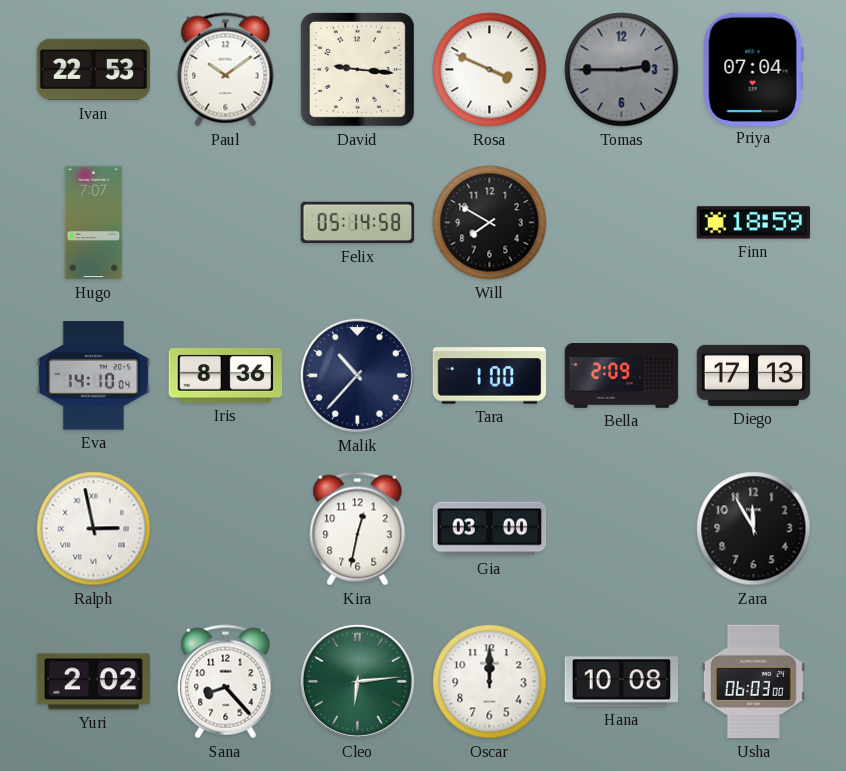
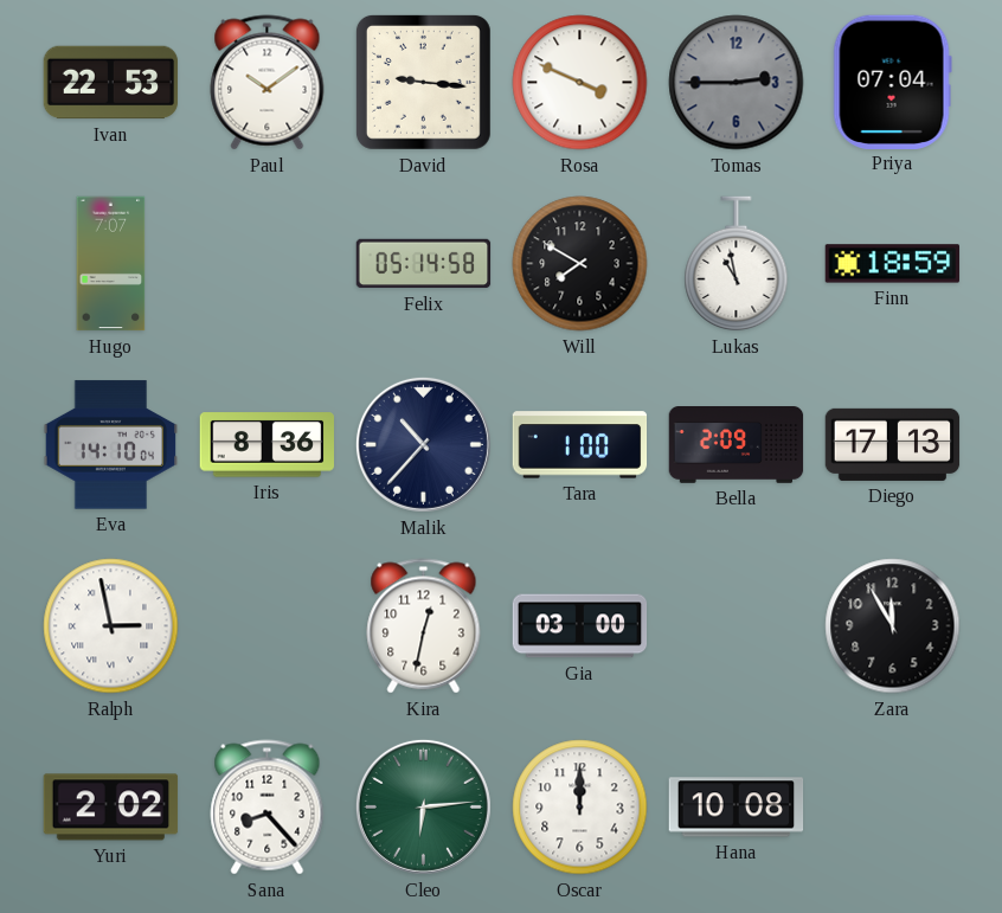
Lukas: none -> 10:58 (737, 264)
Usha: 06:03 -> none (753, 682)
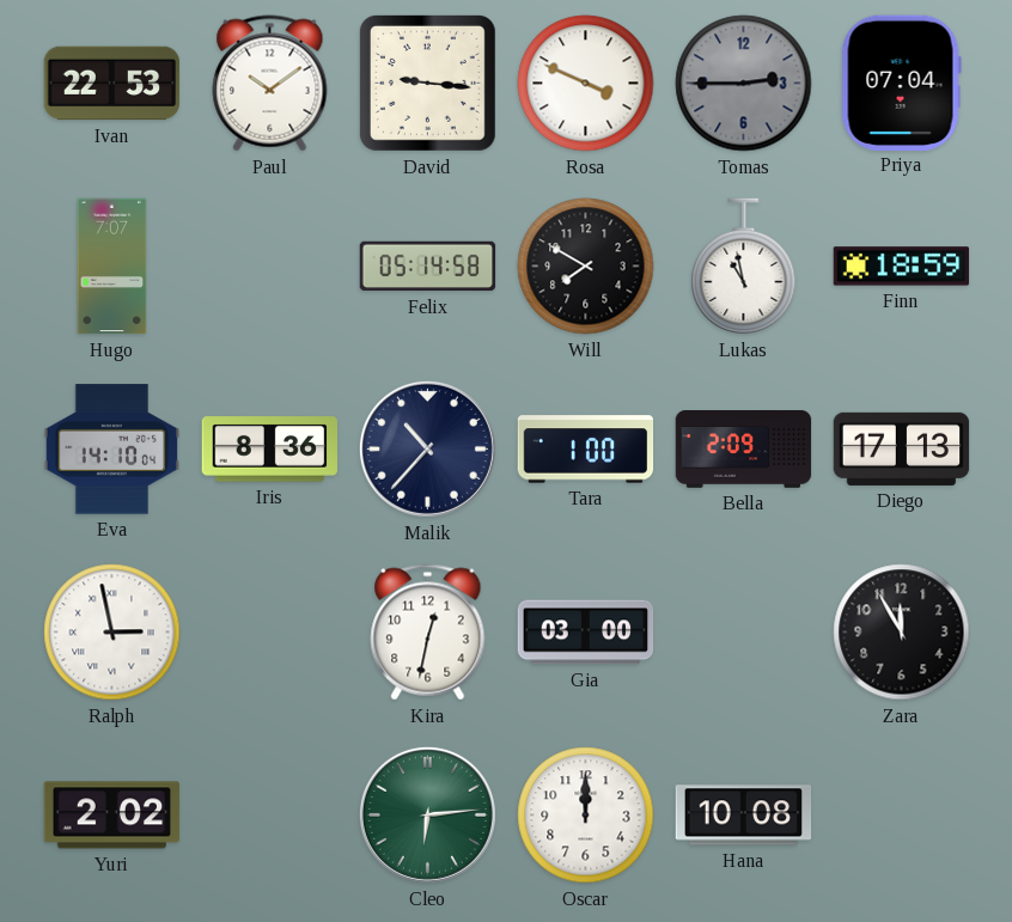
Sana: 8:23 -> none (268, 808)
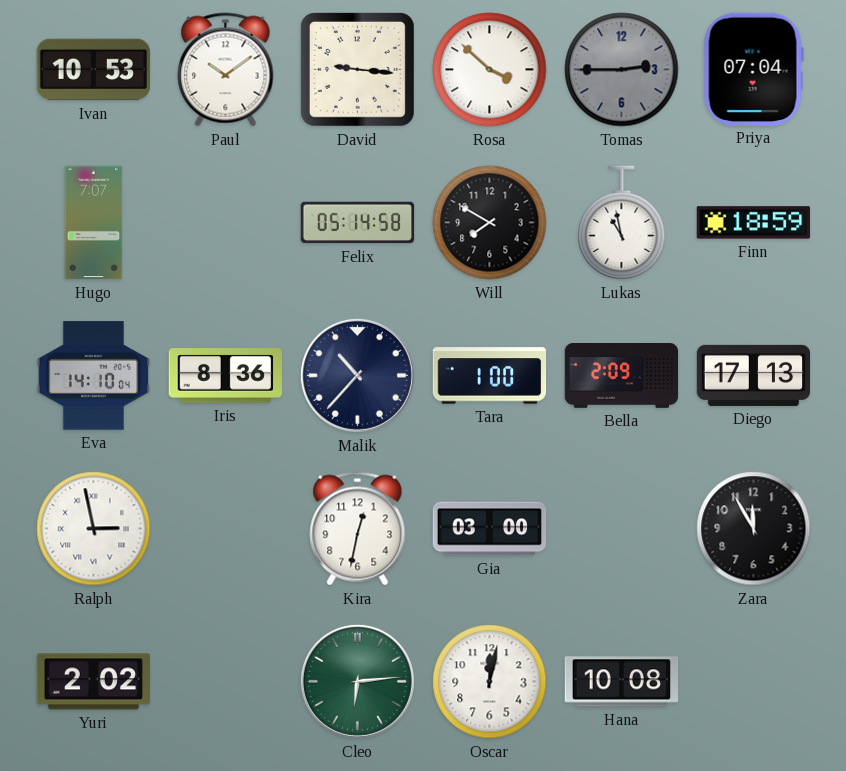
Ivan: 22:53 -> 10:53 (94, 70)
Rosa: 3:49 -> 3:52 (490, 70)
Oscar: 12:00 -> 12:02 (490, 682)
